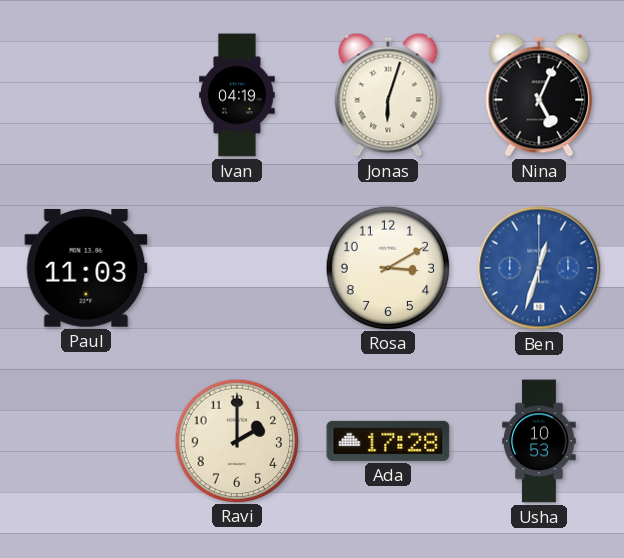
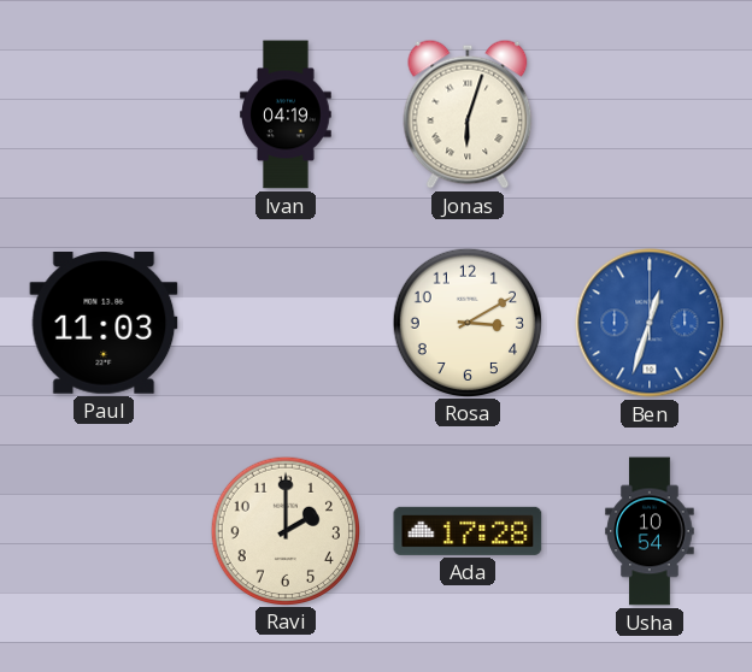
Nina: 5:04 -> none (539, 95)
Usha: 10:53 -> 10:54 (650, 531)
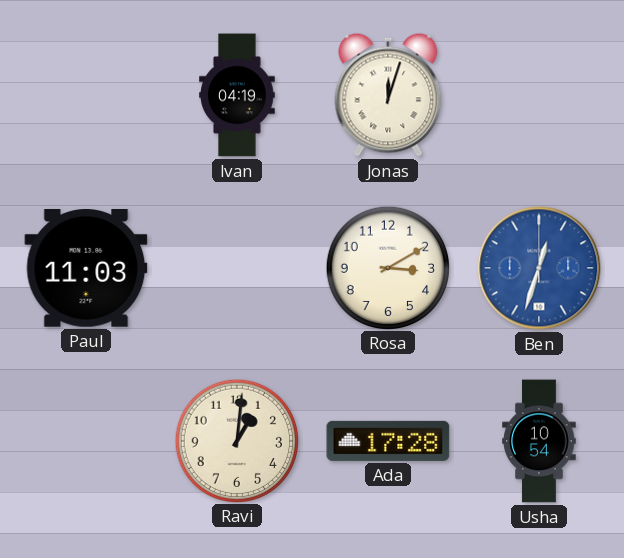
Jonas: 6:03 -> 12:03 (388, 95)
Ravi: 2:00 -> 1:01 (236, 440)
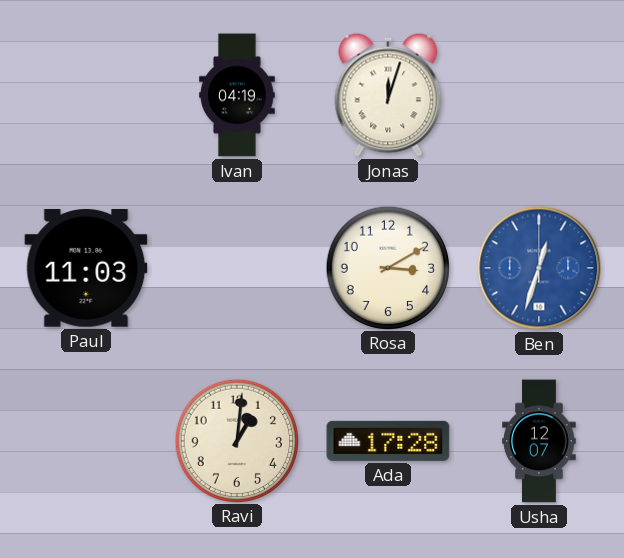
Usha: 10:54 -> 12:07 (539, 441)
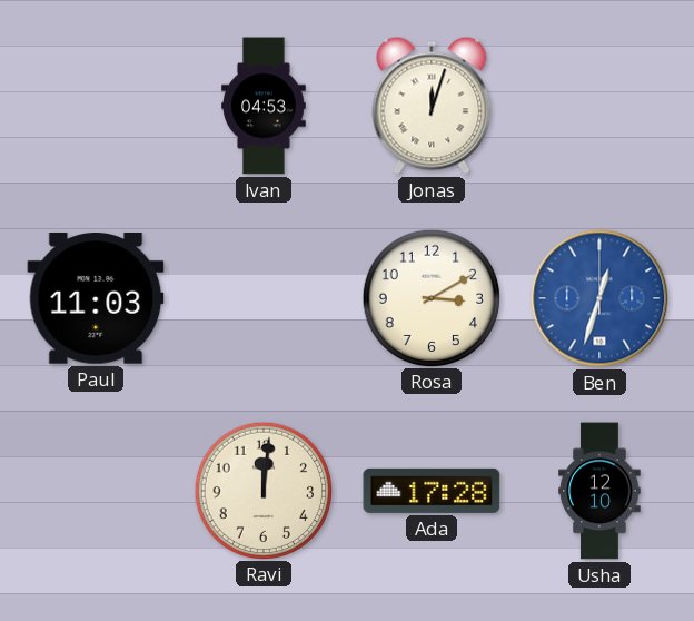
Ivan: 04:19 -> 04:53 (264, 106)
Ravi: 1:01 -> 12:01 (262, 490)
Usha: 12:07 -> 12:10 (599, 491)
